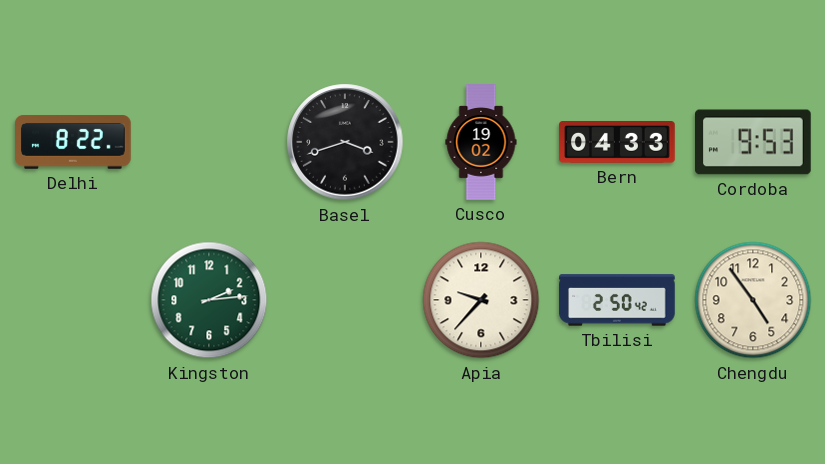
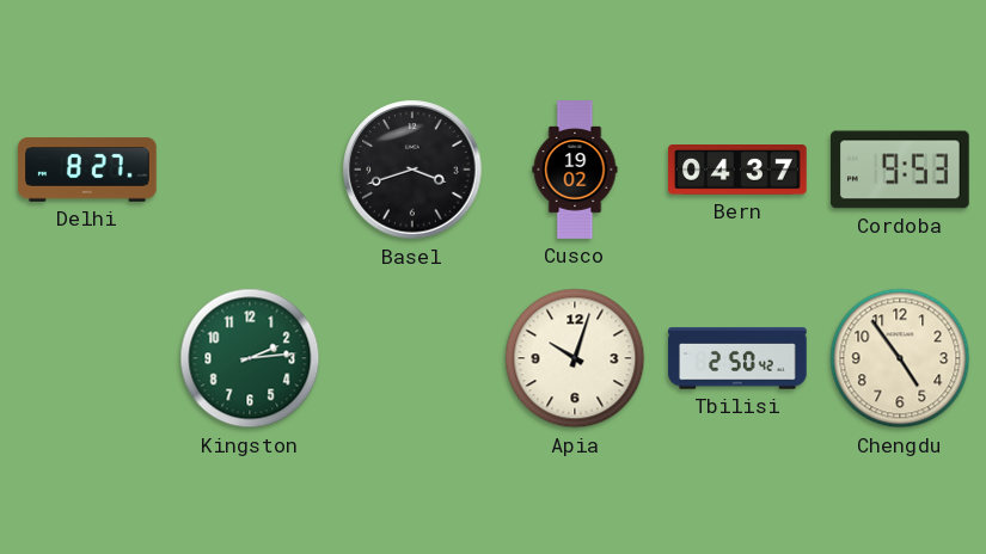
Delhi: 8:22 -> 8:27 (87, 170)
Bern: 04:33 -> 04:37 (737, 171)
Apia: 9:37 -> 10:03 (575, 358)
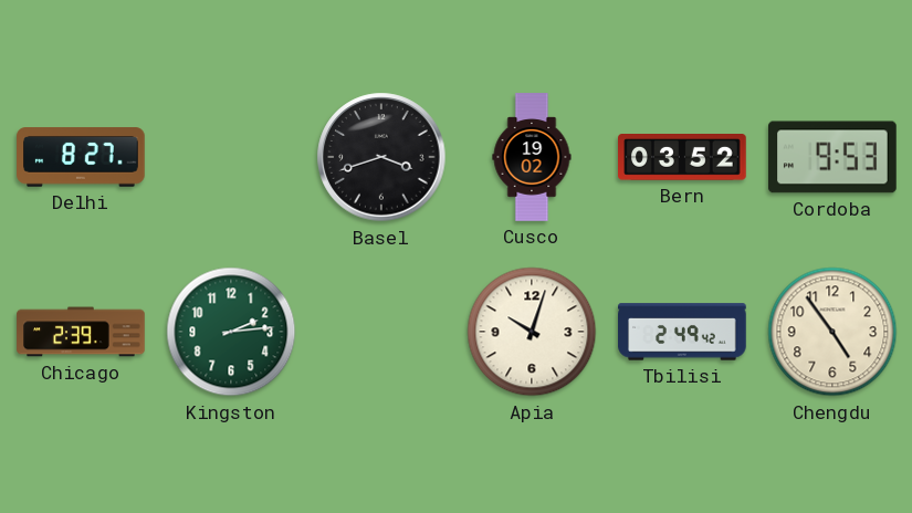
Bern: 04:37 -> 03:52 (682, 158)
Chicago: none -> 2:39 (81, 332)
Tbilisi: 2:50 -> 2:49 (682, 332)
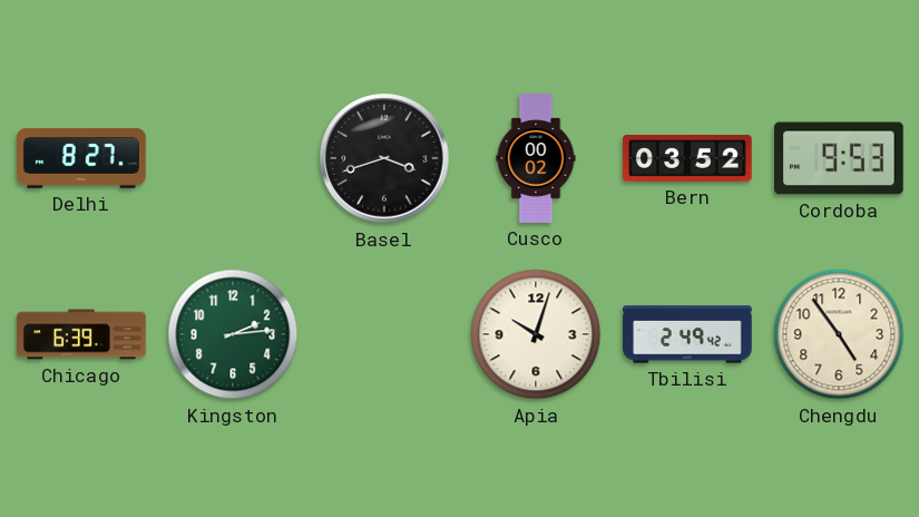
Cusco: 19:02 -> 00:02 (536, 158)
Chicago: 2:39 -> 6:39 (81, 334)
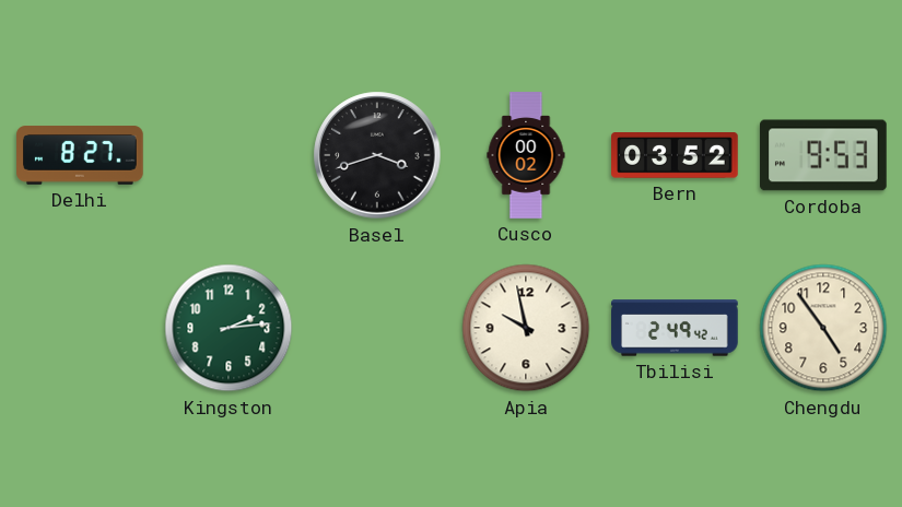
Chicago: 6:39 -> none (81, 334)
Apia: 10:03 -> 9:58 (526, 328)
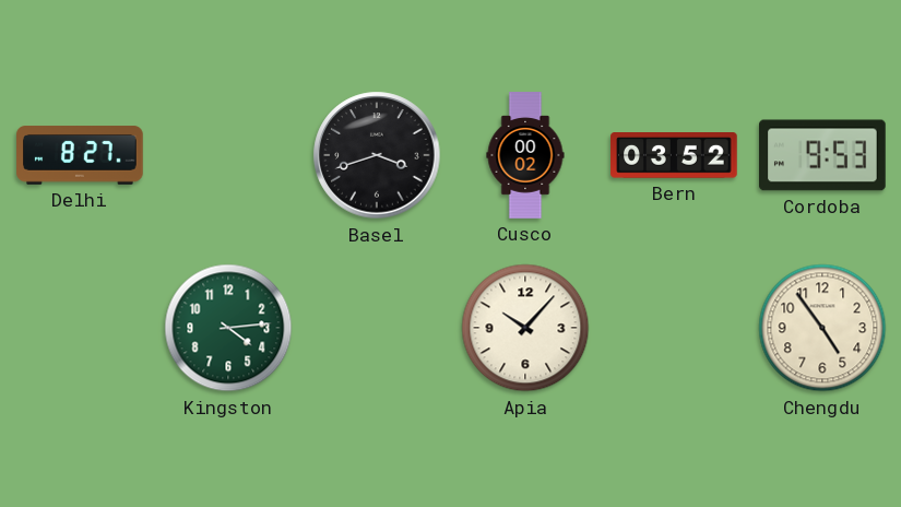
Kingston: 2:14 -> 4:14 (228, 328)
Apia: 9:58 -> 10:07 (525, 328)
Tbilisi: 2:49 -> none (675, 328)
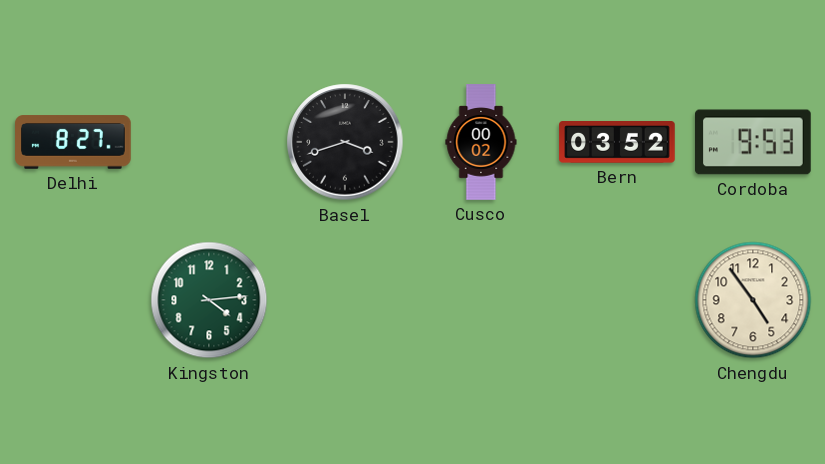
Apia: 10:07 -> none (525, 328)
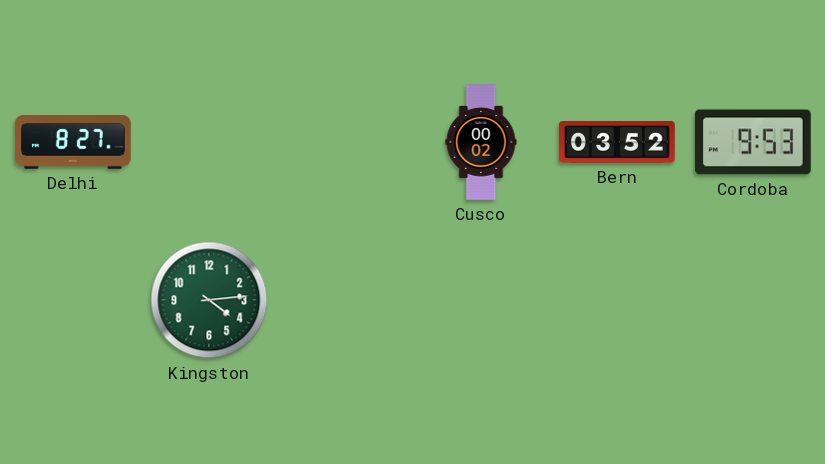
Basel: 3:42 -> none (345, 142)
Chengdu: 4:54 -> none (753, 300)
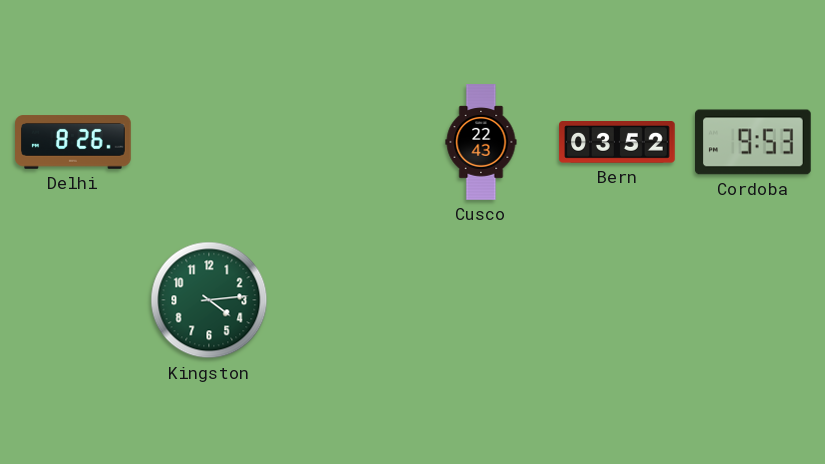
Delhi: 8:27 -> 8:26 (73, 142)
Cusco: 00:02 -> 22:43 (481, 142)
